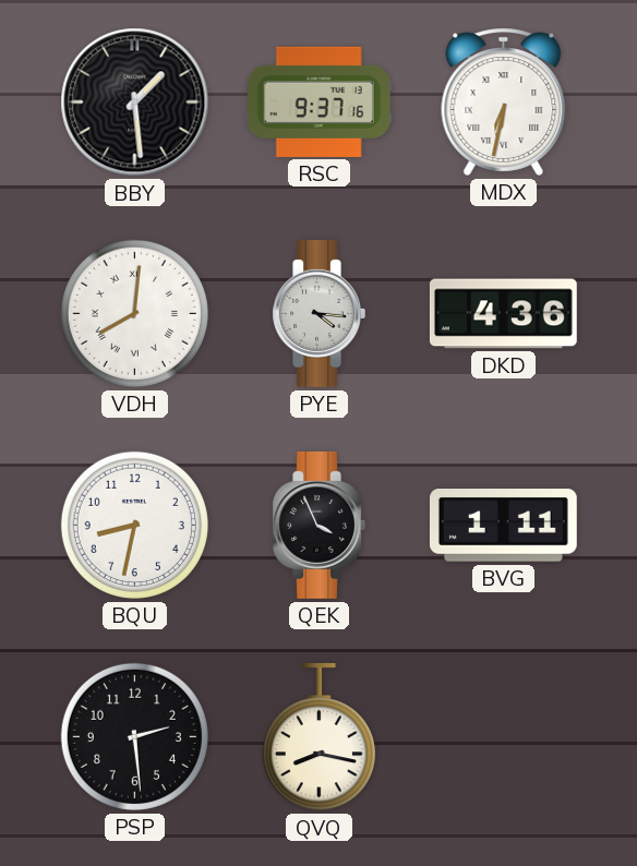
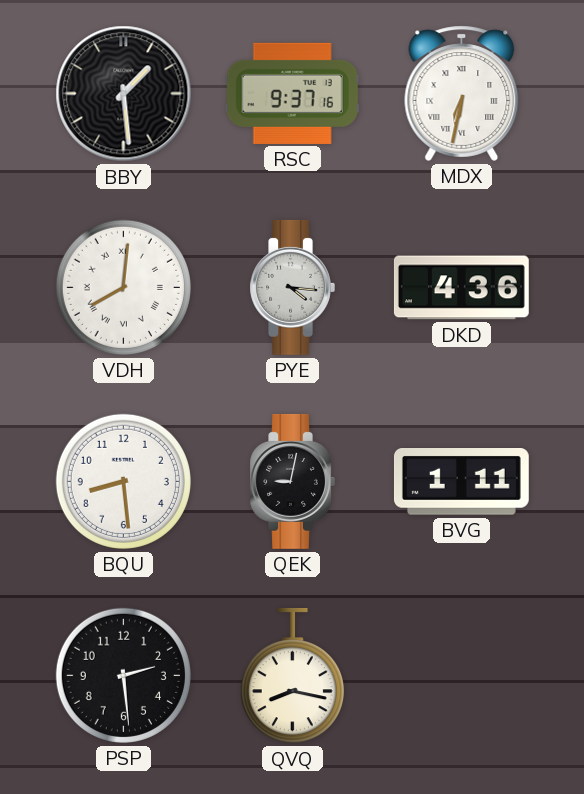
BQU: 8:32 -> 8:29 (123, 481)
QEK: 3:56 -> 9:02 (292, 481)
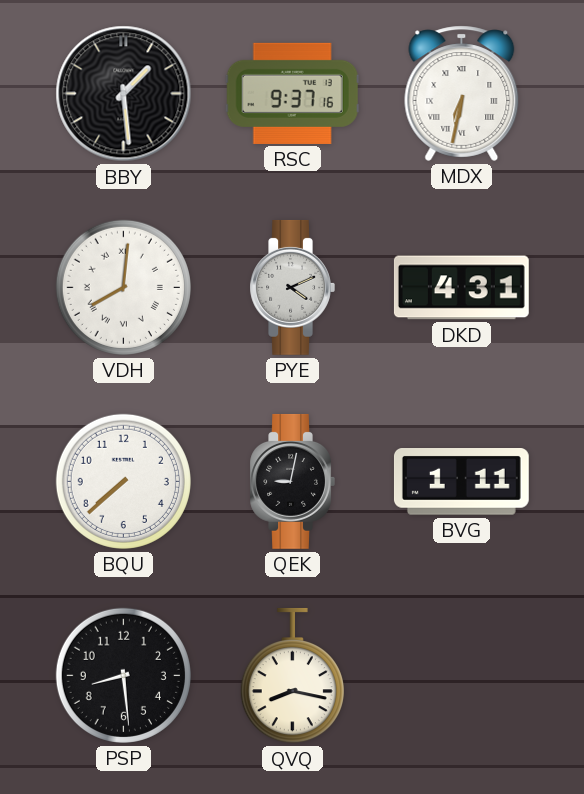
PYE: 4:16 -> 4:11 (292, 287)
DKD: 4:36 -> 4:31 (461, 288)
BQU: 8:29 -> 7:38 (123, 481)
PSP: 2:29 -> 8:29 (123, 675)
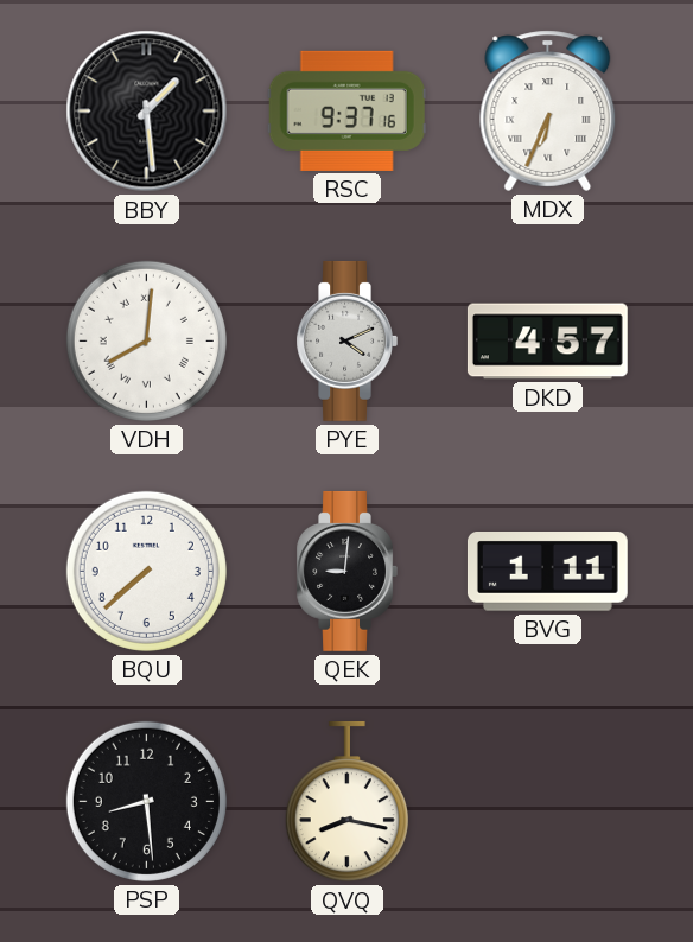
MDX: 6:32 -> 6:34 (548, 110)
DKD: 4:31 -> 4:57 (547, 342)
QEK: 9:02 -> 9:01 (346, 571)
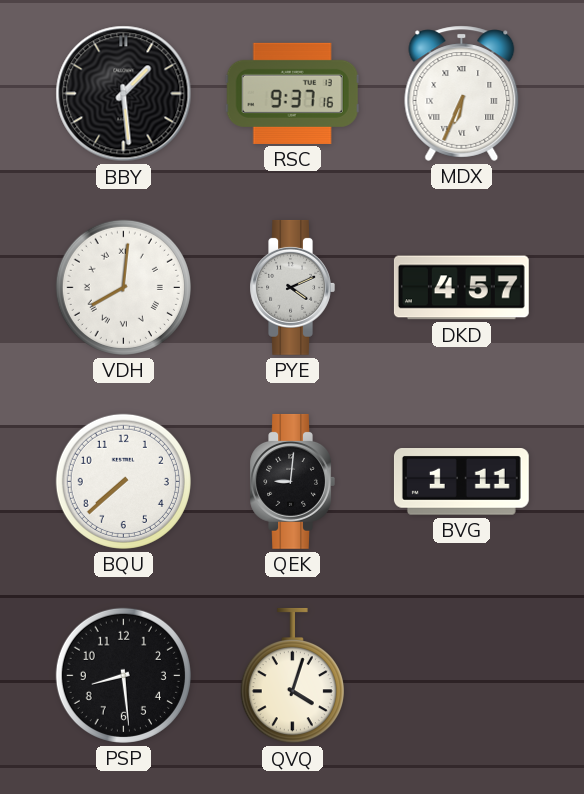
QVQ: 8:17 -> 4:03 (292, 676)
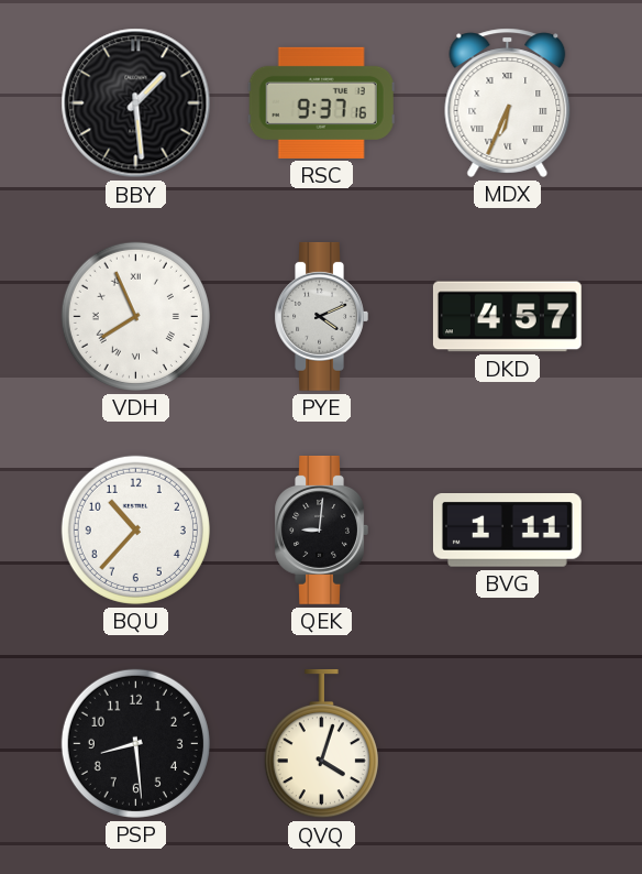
VDH: 8:01 -> 7:56 (135, 316)
BQU: 7:38 -> 10:37 (135, 529)
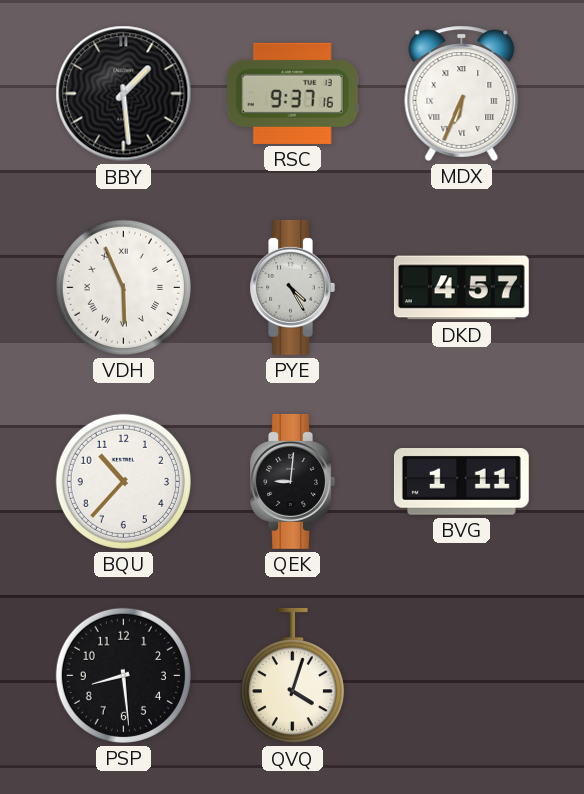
VDH: 7:56 -> 5:56 (123, 287)
PYE: 4:11 -> 4:25 (292, 287)
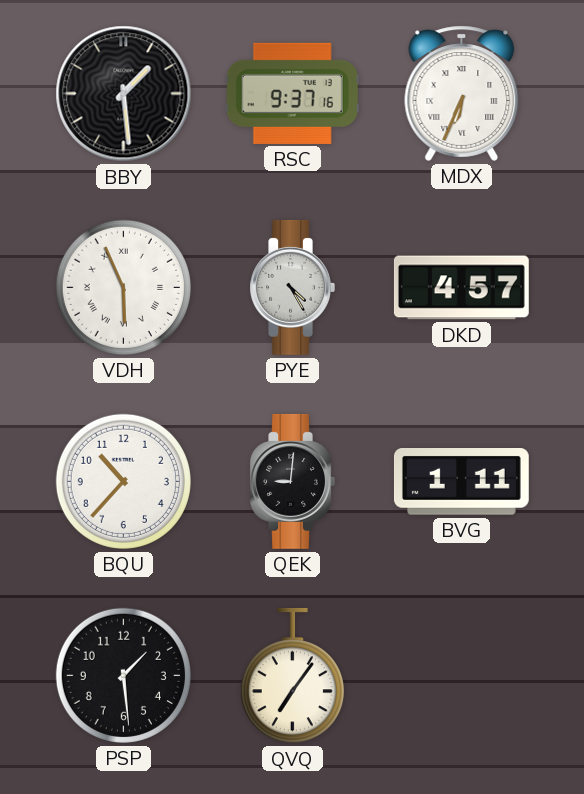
PSP: 8:29 -> 1:29 (123, 675)
QVQ: 4:03 -> 7:06 (292, 676)
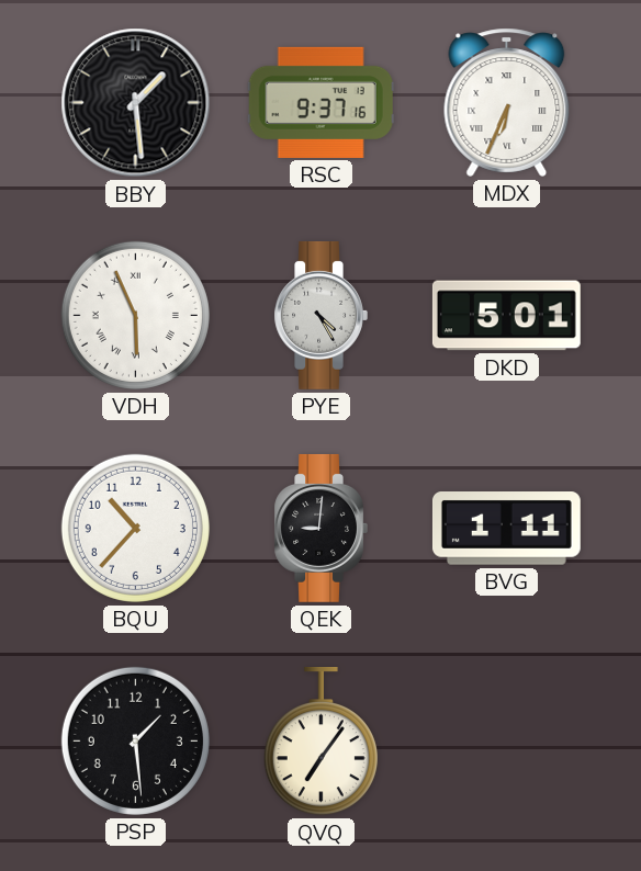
DKD: 4:57 -> 5:01 (506, 316)
